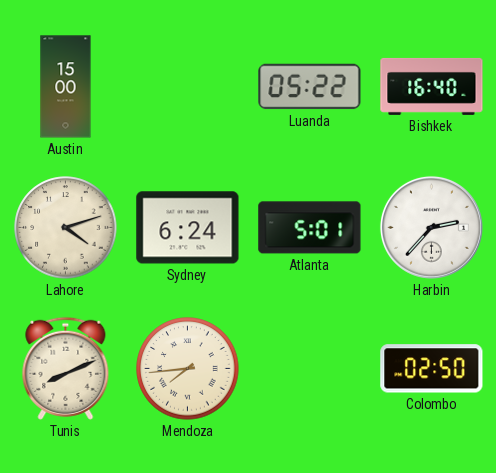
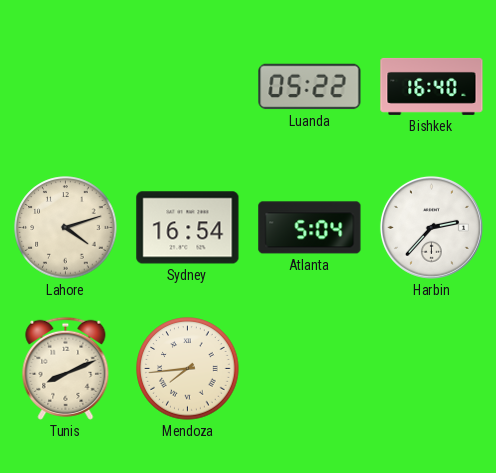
Austin: 15:00 -> none (66, 87)
Sydney: 6:24 -> 16:54 (188, 228)
Atlanta: 5:01 -> 5:04 (310, 228)
Colombo: 02:50 -> none (432, 369)
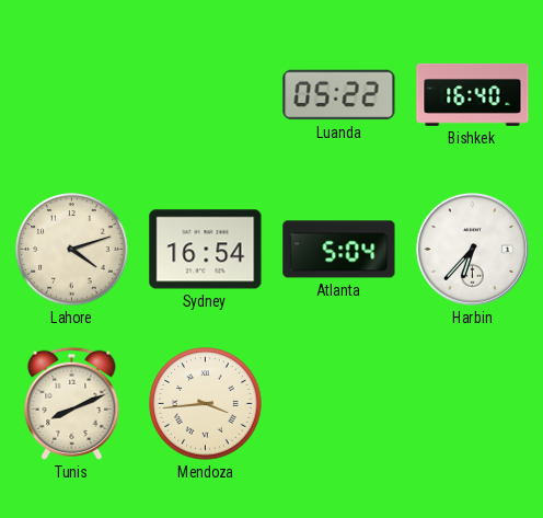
Harbin: 2:37 -> 6:37 (472, 249)
Mendoza: 7:44 -> 3:44 (206, 404)
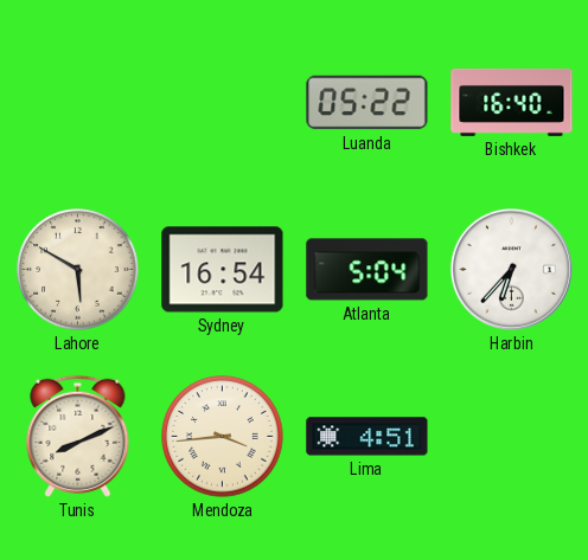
Lahore: 4:12 -> 5:50 (78, 270)
Lima: none -> 4:51 (367, 437)
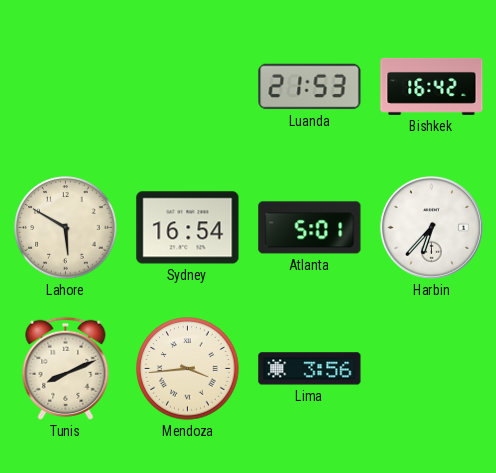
Luanda: 05:22 -> 21:53 (310, 87)
Bishkek: 16:40 -> 16:42 (432, 86)
Atlanta: 5:04 -> 5:01 (310, 228)
Lima: 4:51 -> 3:56 (310, 369)
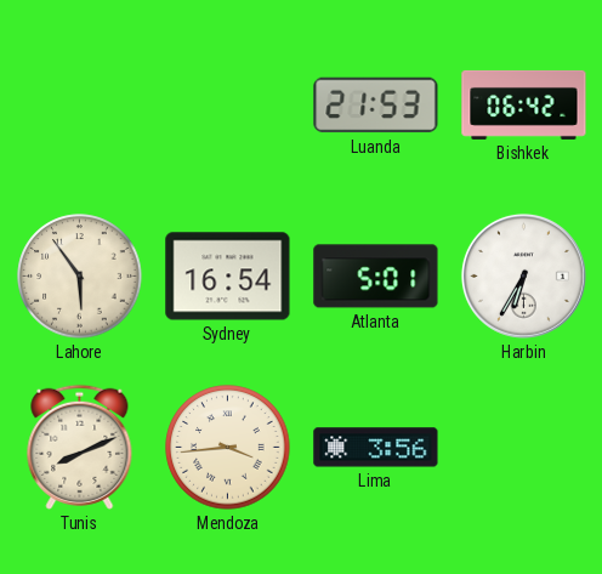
Bishkek: 16:42 -> 06:42 (524, 104)
Lahore: 5:50 -> 5:54 (80, 277)
Harbin: 6:37 -> 6:35 (523, 275)
